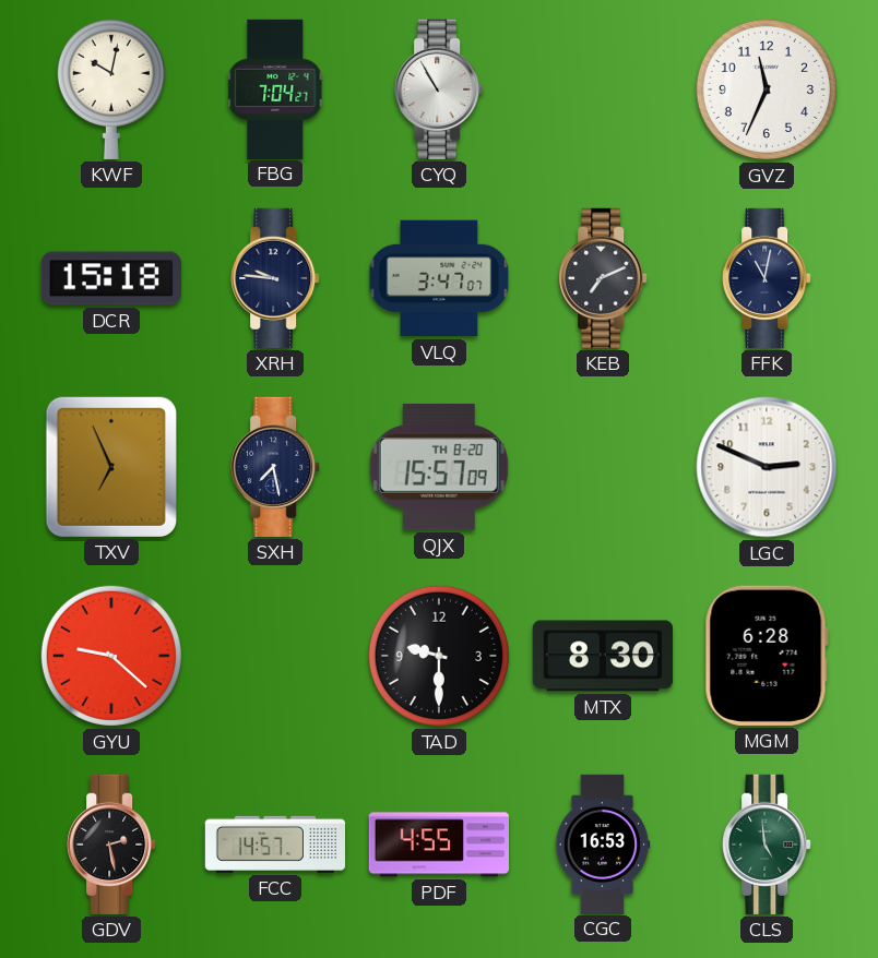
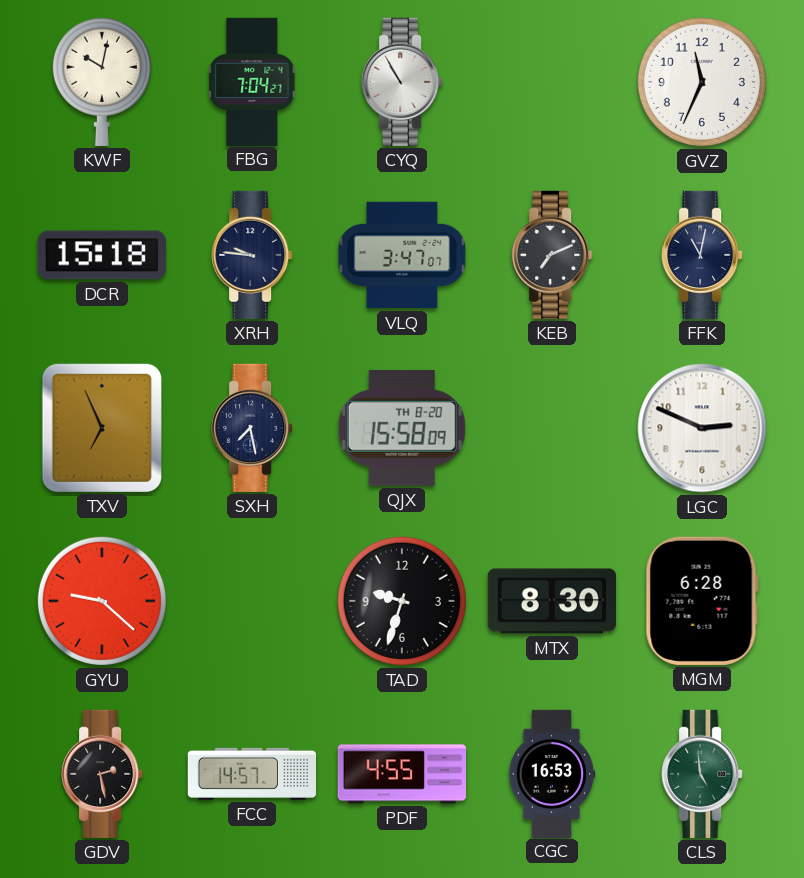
QJX: 15:57 -> 15:58 (402, 428)
TAD: 9:30 -> 9:33 (402, 601)
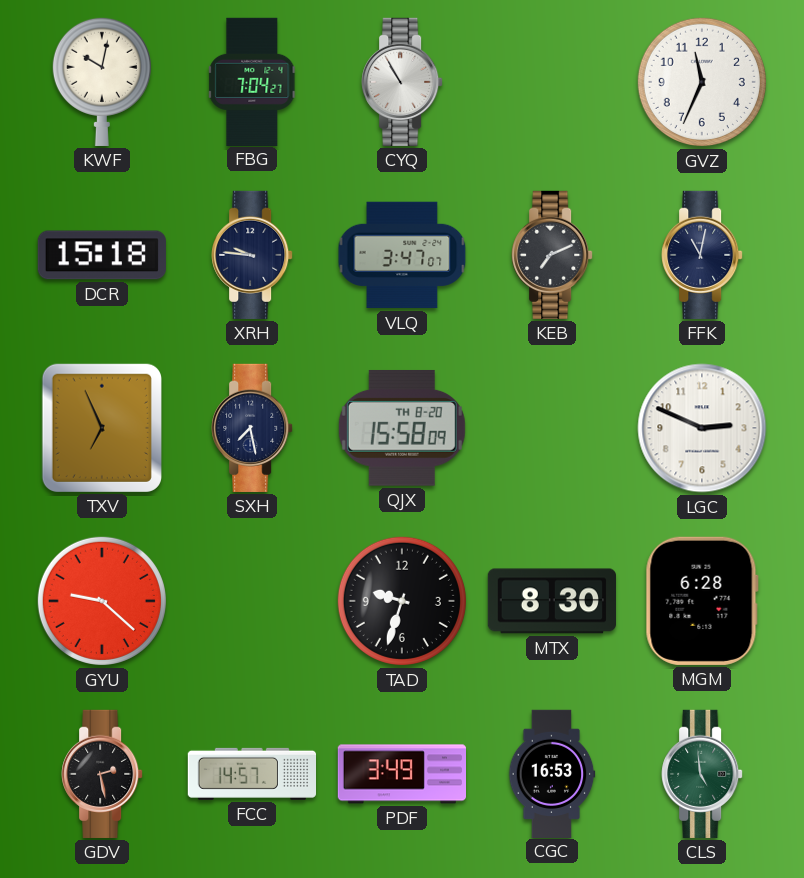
PDF: 4:55 -> 3:49 (401, 774)
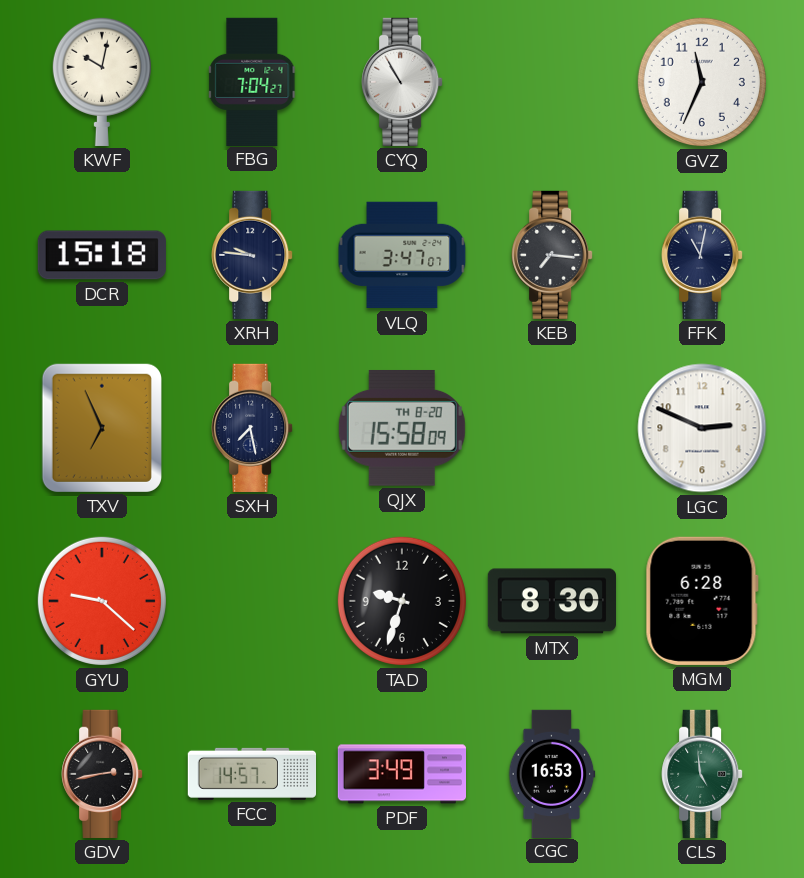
KEB: 7:11 -> 7:16 (552, 255)
GDV: 2:28 -> 2:43 (102, 774)
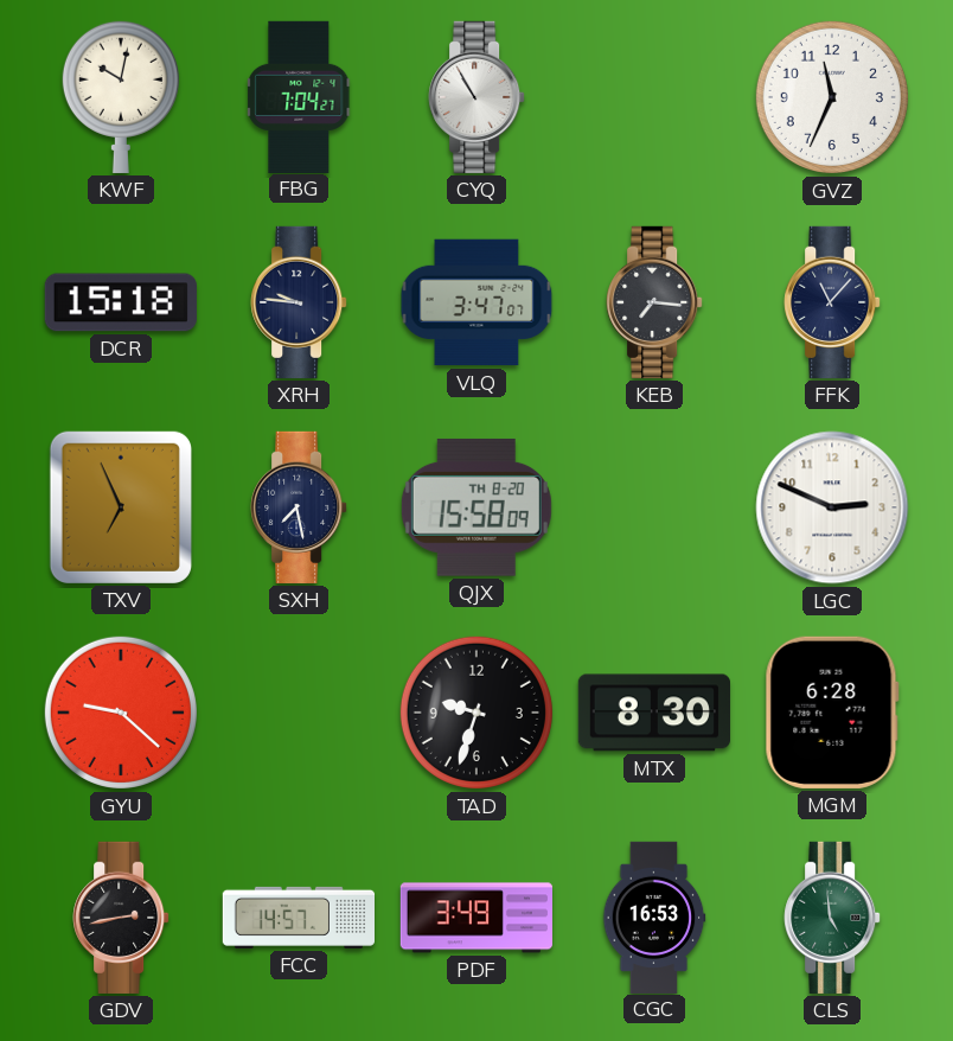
FFK: 11:02 -> 11:07 (832, 302)
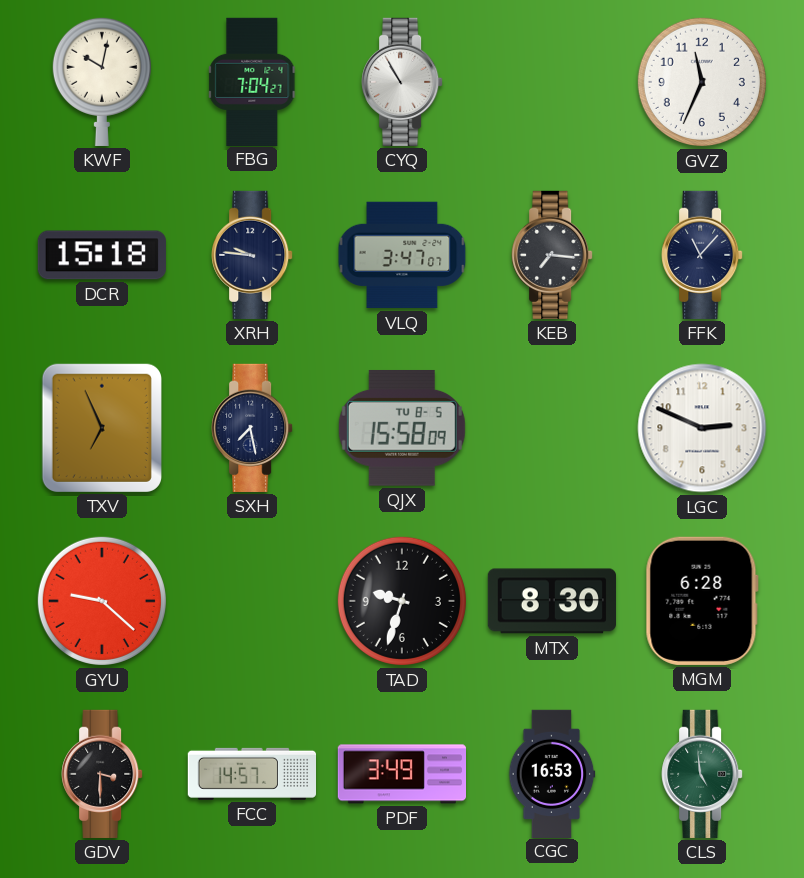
QJX date: TH 8-20 -> TU 8-5 (402, 428)
GDV: 2:43 -> 3:30 (102, 774)
